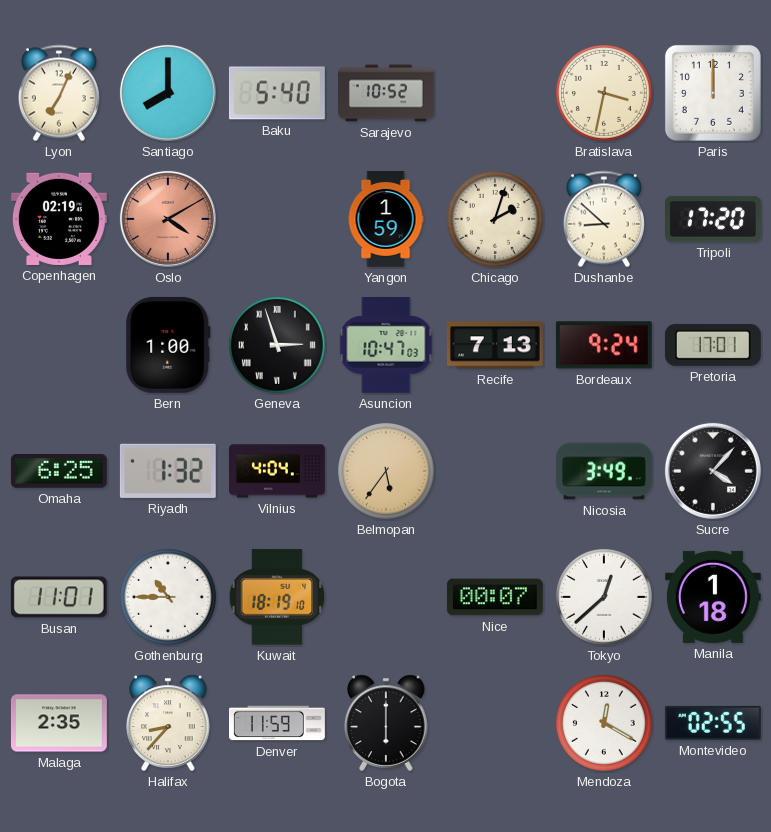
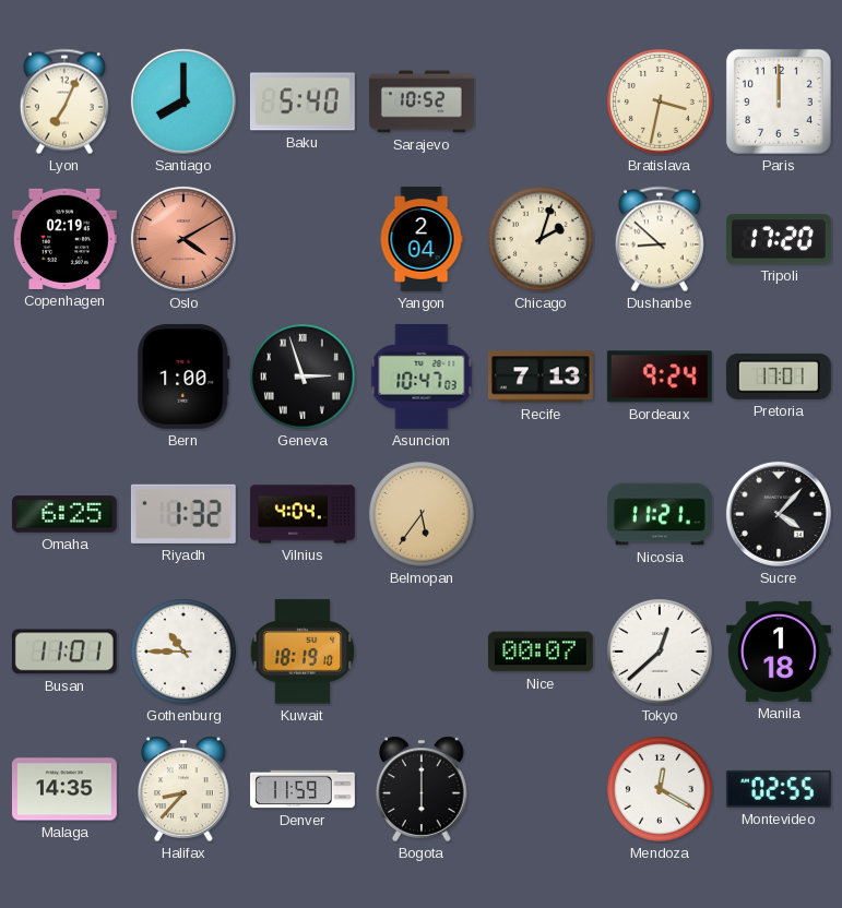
Yangon: 1:59 -> 2:04 (422, 240)
Nicosia: 3:49 -> 11:21 (660, 514)
Malaga: 2:35 -> 14:35 (64, 789)
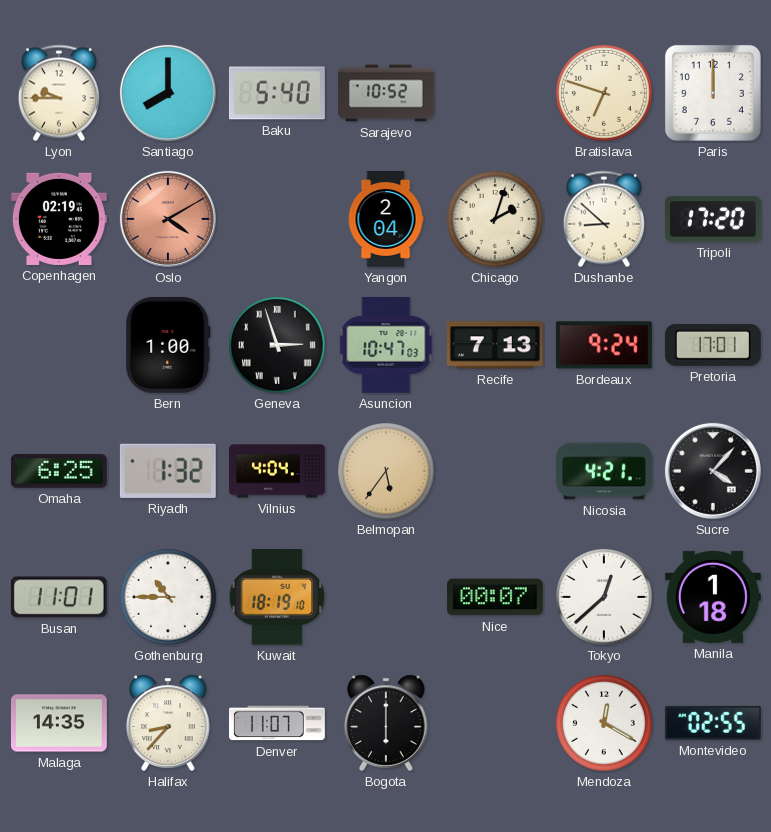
Lyon: 7:04 -> 9:45 (59, 93)
Bratislava: 3:32 -> 6:48 (605, 94)
Nicosia: 11:21 -> 4:21 (604, 471)
Denver: 11:59 -> 11:07 (278, 723)
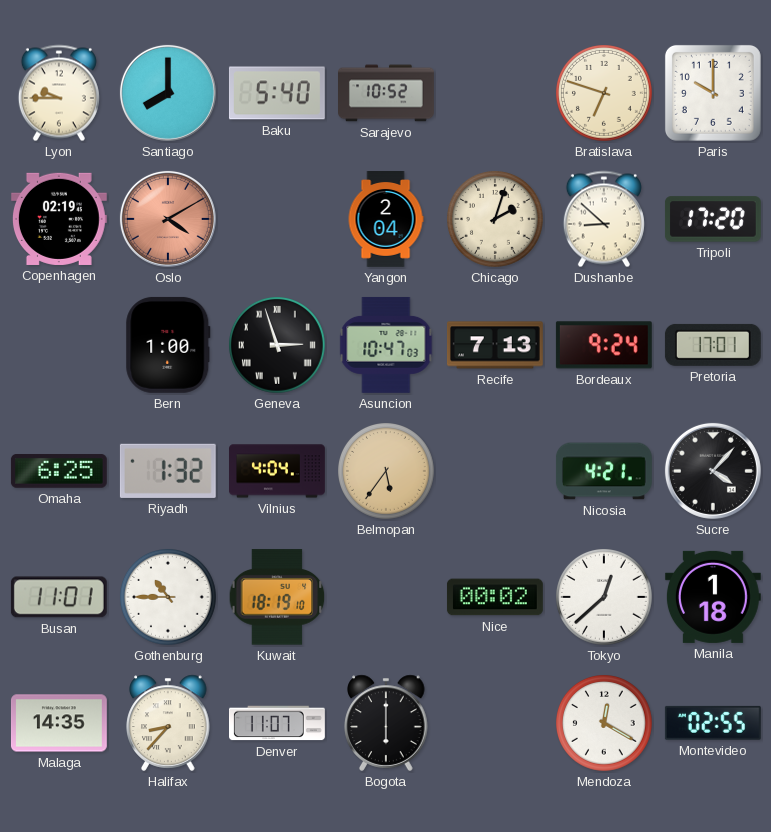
Paris: 12:00 -> 10:00 (713, 93)
Nice: 00:07 -> 00:02 (495, 597)
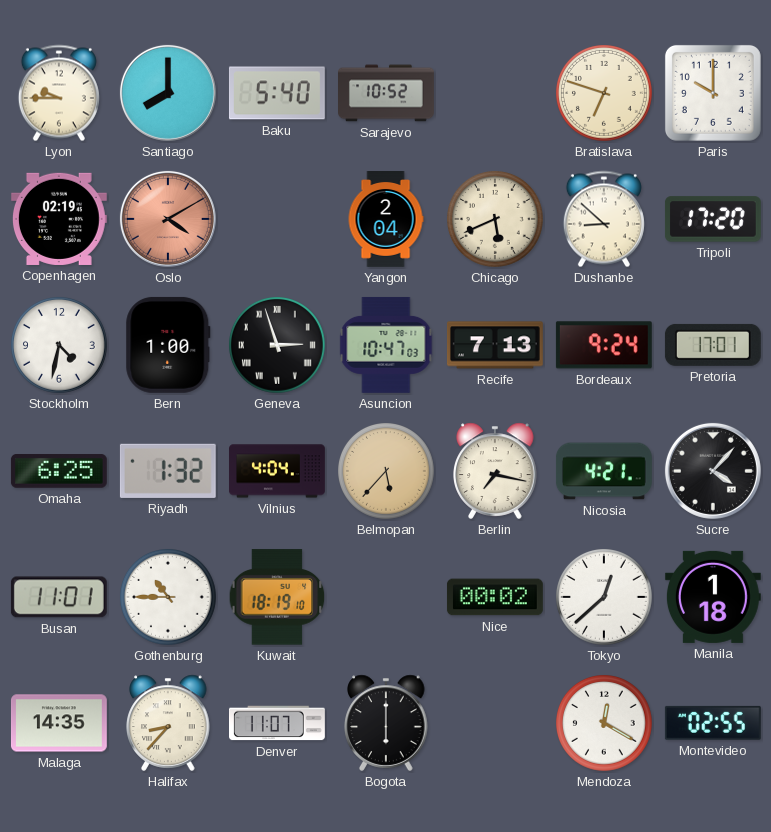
Chicago: 2:03 -> 5:41 (496, 220)
Stockholm: none -> 4:32 (60, 346)
Belmopan: 5:36 -> 5:37 (387, 472)
Berlin: none -> 7:17 (495, 471)
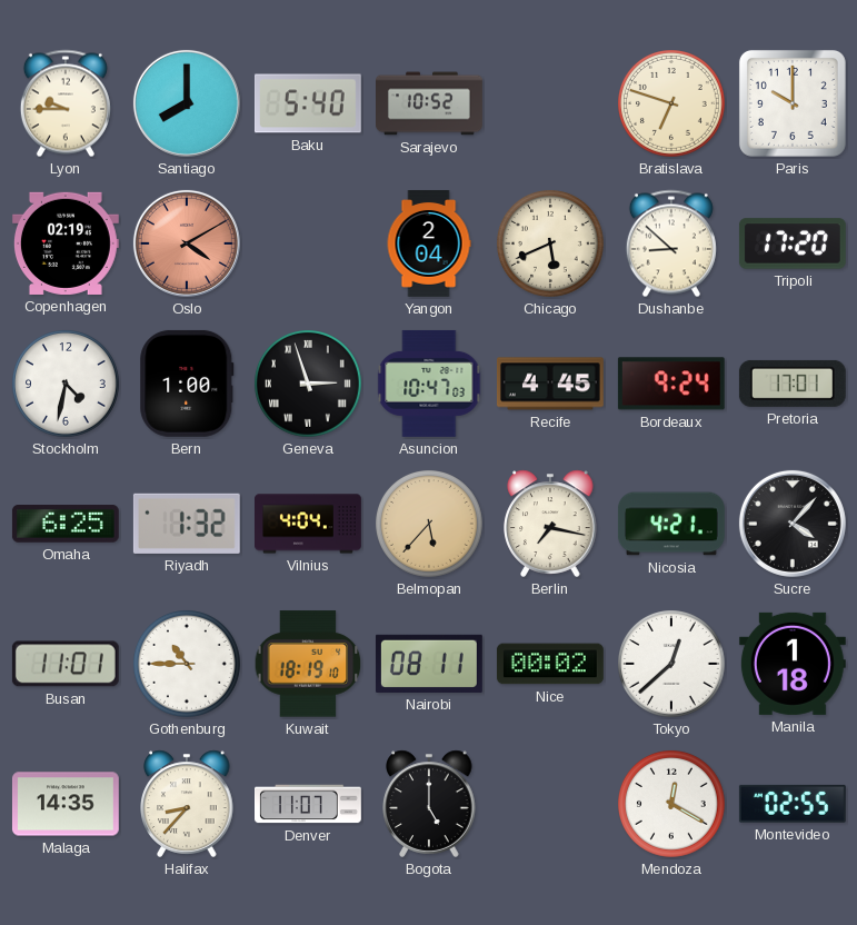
Recife: 7:13 -> 4:45 (550, 384)
Nairobi: none -> 08:11 (429, 664)
Bogota: 6:00 -> 5:00 (429, 804)
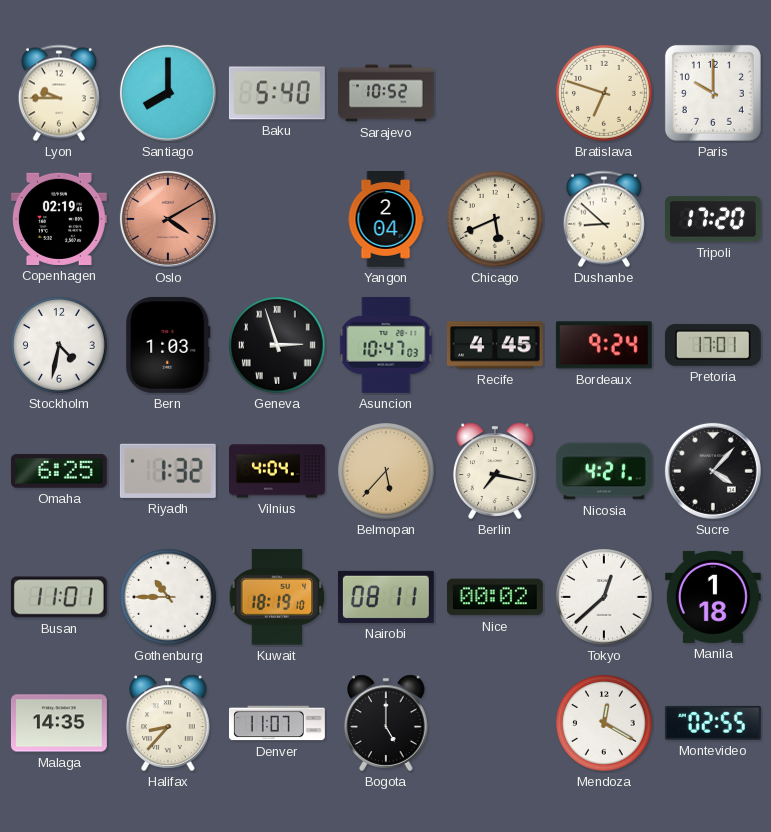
Bern: 1:00 -> 1:03 (168, 345)
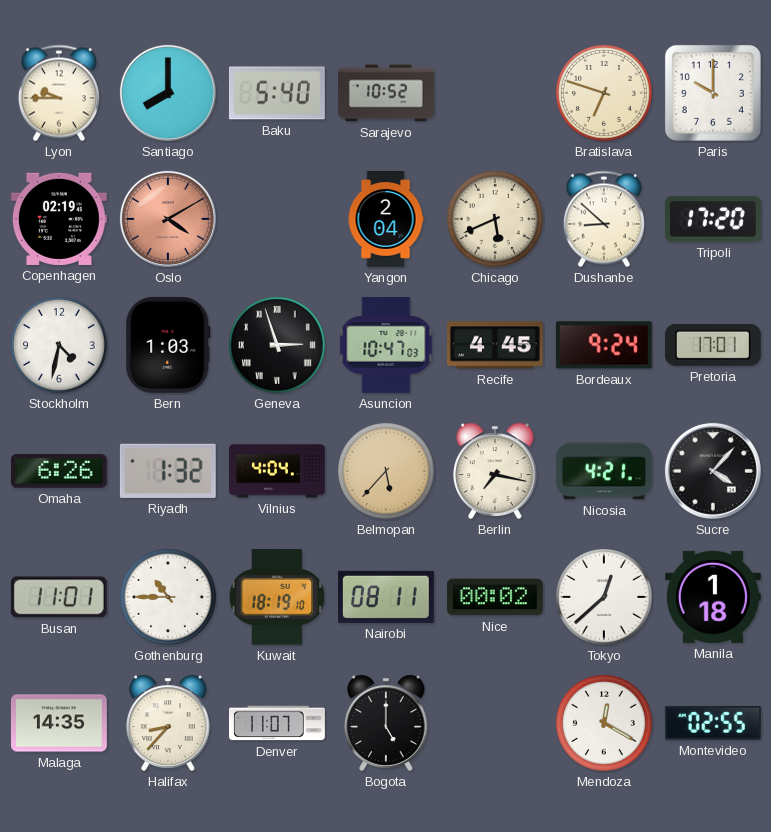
Omaha: 6:25 -> 6:26 (59, 472)
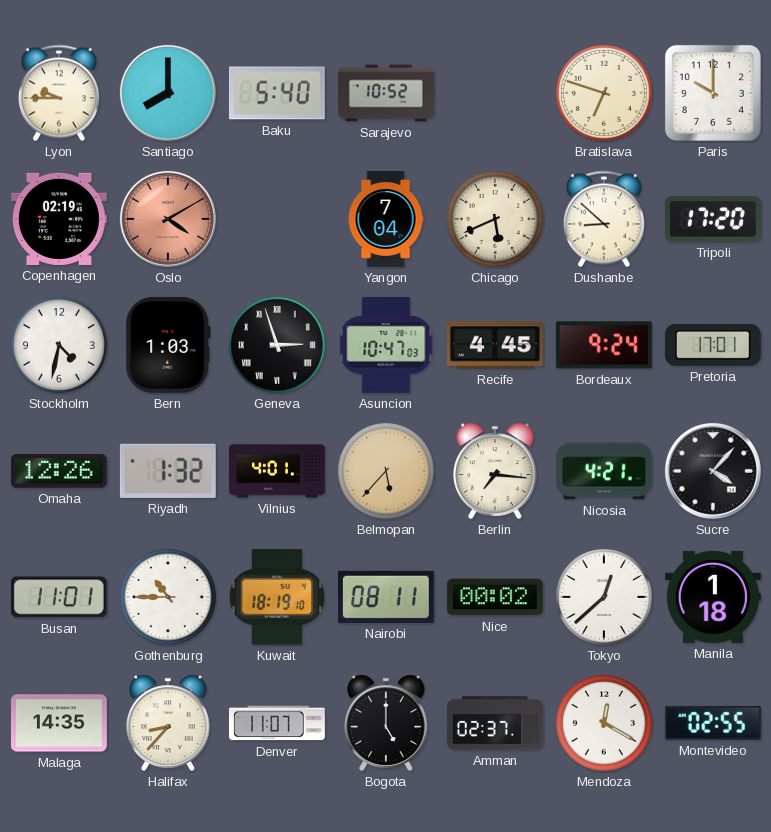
Yangon: 2:04 -> 7:04 (386, 220)
Omaha: 6:26 -> 12:26 (59, 472)
Vilnius: 4:04 -> 4:01 (278, 471)
Berlin: 7:17 -> 7:16 (495, 471)
Amman: none -> 02:37 (496, 723)
